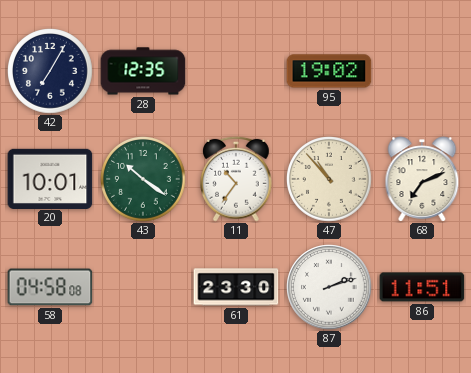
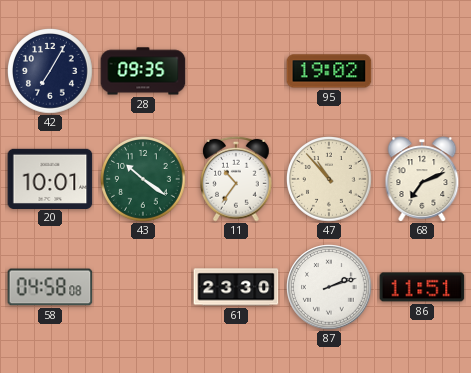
28: 12:35 -> 09:35 (143, 71)
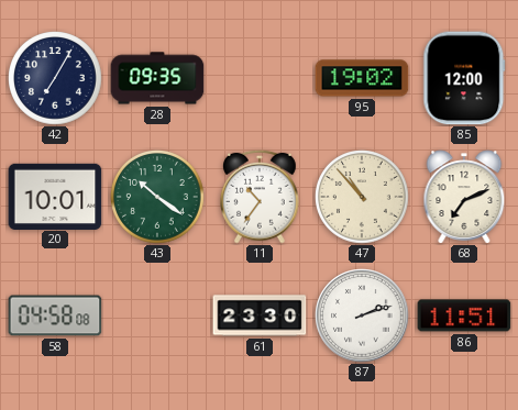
85: none -> 12:00 (464, 78)
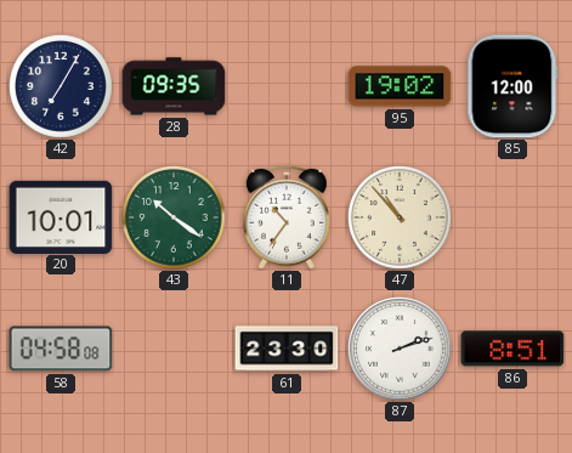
68: 7:11 -> none (464, 197)
86: 11:51 -> 8:51 (512, 349)
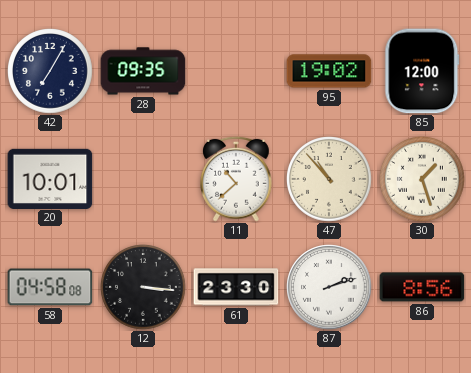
43: 10:21 -> none (175, 219)
11: 10:36 -> 10:38 (237, 179)
30: none -> 1:27 (423, 180)
12: none -> 3:16 (144, 288)
86: 8:51 -> 8:56 (422, 287)
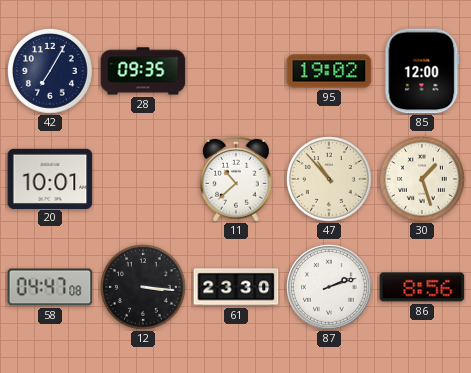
58: 04:58 -> 04:47 (50, 287)
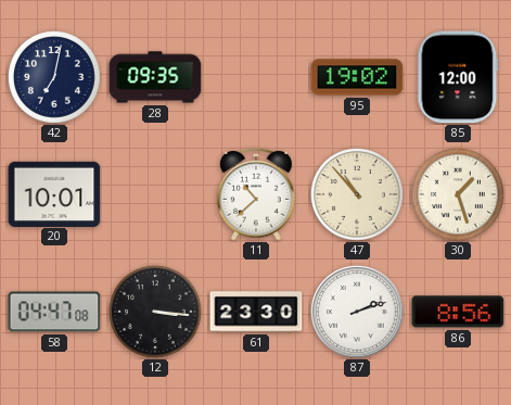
42: 7:05 -> 7:02 (55, 78)
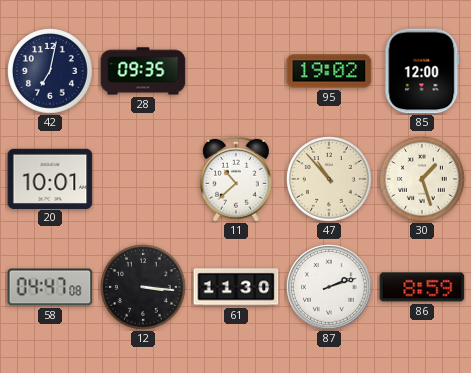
61: 23:30 -> 11:30 (236, 287)
86: 8:56 -> 8:59 (422, 287)
